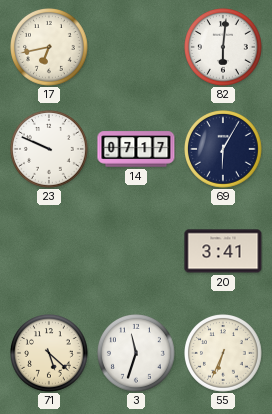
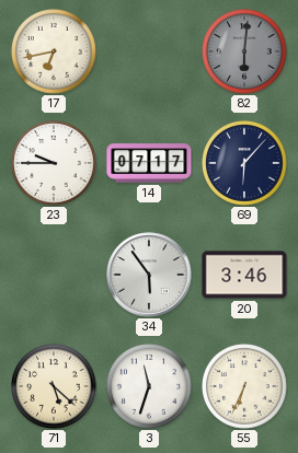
82 dial: white -> grey (245, 53)
23: 9:49 -> 9:45 (55, 164)
69: 6:05 -> 6:07 (245, 164)
34: none -> 5:54 (149, 275)
20: 3:41 -> 3:46 (244, 275)
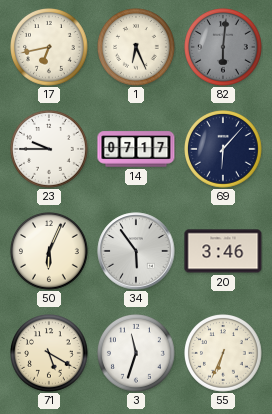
1: none -> 6:26 (137, 48)
50: none -> 6:04 (50, 252)
71: 5:22 -> 5:20 (50, 354)
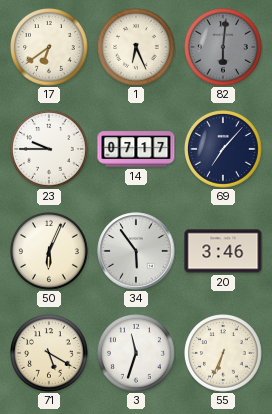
17: 6:43 -> 6:39 (50, 48)
69: 6:07 -> 7:07 (224, 150)
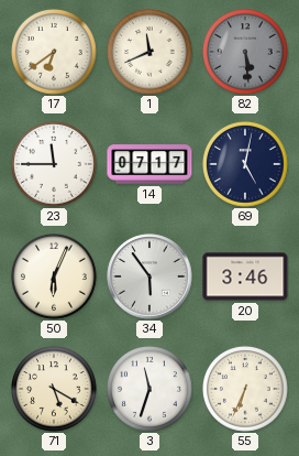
1: 6:26 -> 11:41 (151, 53)
82: 6:01 -> 5:29 (246, 53)
23: 9:45 -> 11:45 (55, 165)
69: 7:07 -> 5:02 (246, 165)
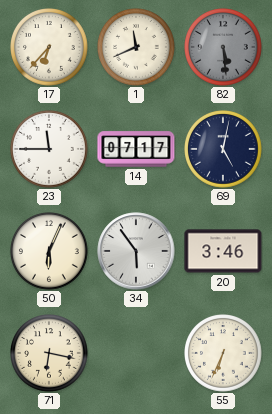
17: 6:39 -> 6:37 (50, 48)
71: 5:20 -> 6:17 (50, 354)
3: 11:33 -> none (151, 390)
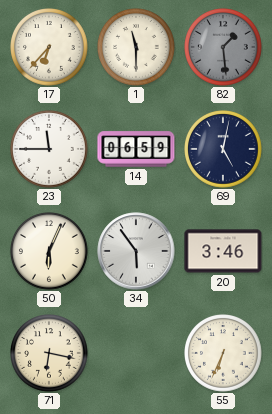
1: 11:41 -> 11:30 (137, 48)
82: 5:29 -> 1:29 (224, 48)
14: 07:17 -> 06:59 (136, 149)
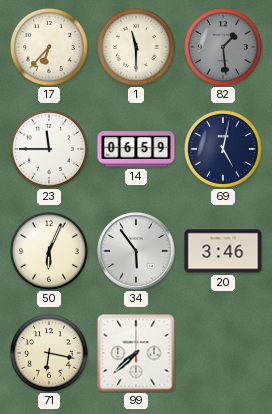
99: none -> 7:38 (136, 353)
55: 6:34 -> none (224, 354)
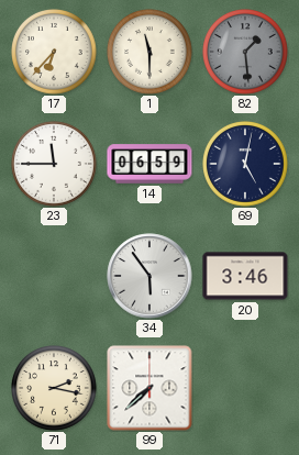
50: 6:04 -> none (50, 252)
71: 6:17 -> 2:17 (55, 389)
